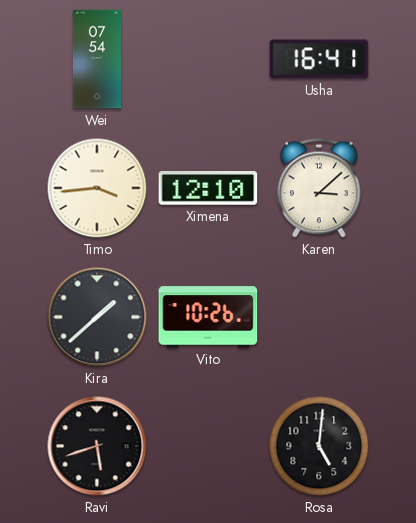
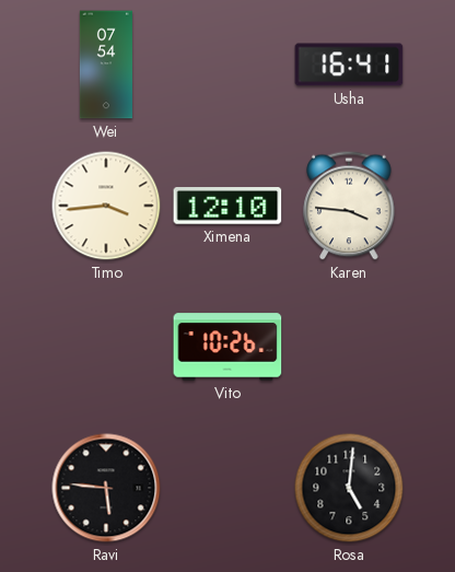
Karen: 3:08 -> 3:46 (349, 206)
Kira: 1:38 -> none (97, 317)
Ravi: 5:42 -> 5:46 (106, 488)
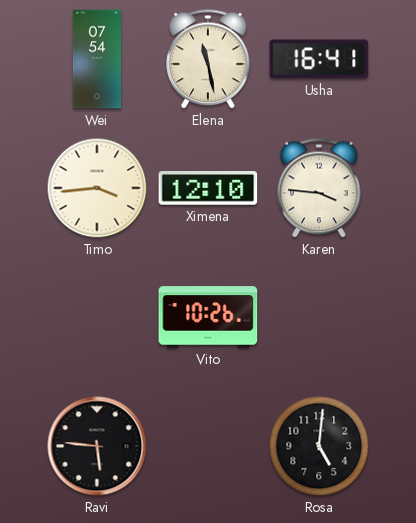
Elena: none -> 11:28 (208, 59)
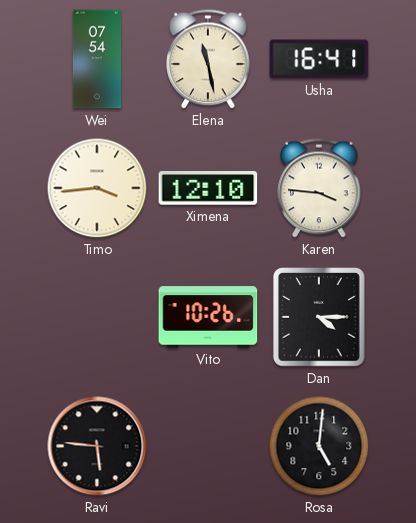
Dan: none -> 4:15 (320, 317)
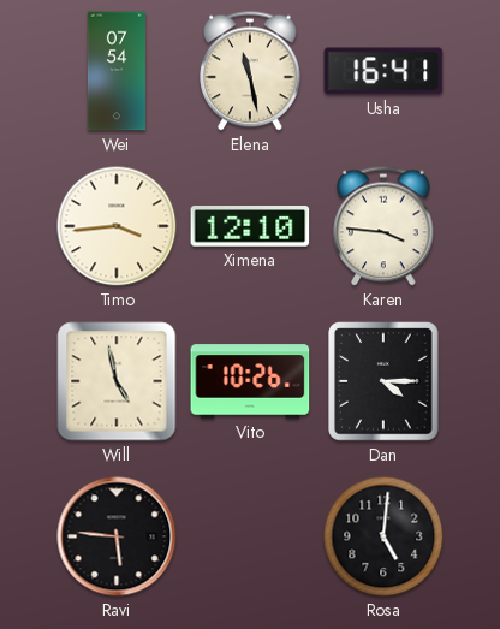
Will: none -> 4:58 (117, 381)
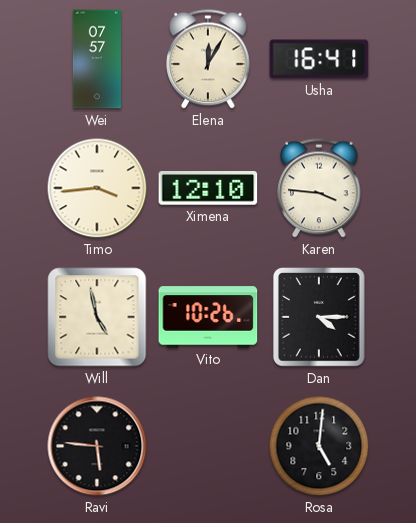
Wei: 07:54 -> 07:57 (97, 59)
Elena: 11:28 -> 12:05 (208, 59)
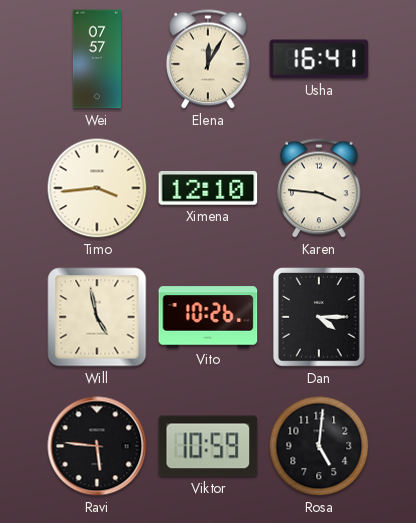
Viktor: none -> 10:59 (208, 446)
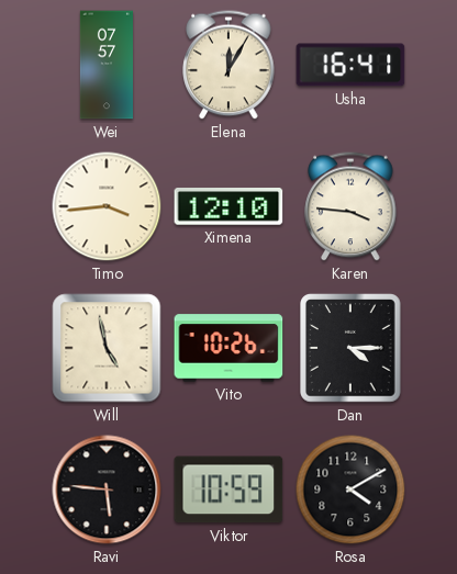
Rosa: 5:01 -> 4:10 (350, 489)
